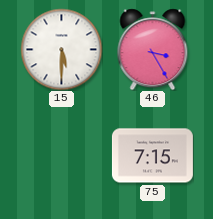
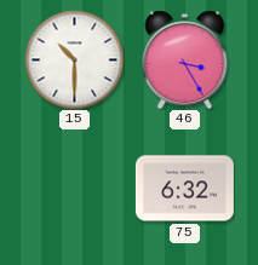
15: 5:30 -> 10:30 (74, 59)
75: 7:15 -> 6:32 (184, 189)
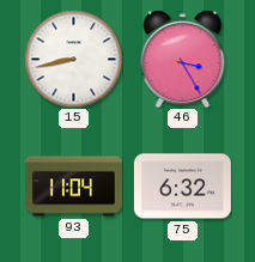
15: 10:30 -> 8:43 (73, 59)
93: none -> 11:04 (73, 187)
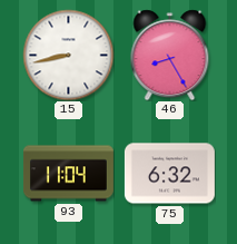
46: 3:25 -> 8:25 (170, 55)
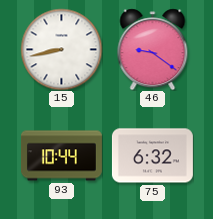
46: 8:25 -> 9:21 (153, 49)
93: 11:04 -> 10:44 (61, 156)
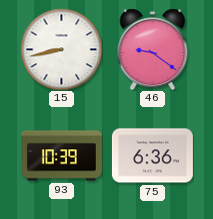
93: 10:44 -> 10:39 (61, 156)
75: 6:32 -> 6:36 (152, 156)
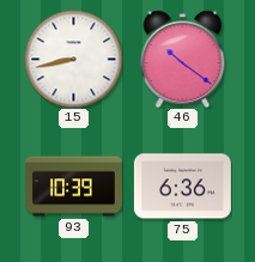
46: 9:21 -> 10:21 (183, 59)
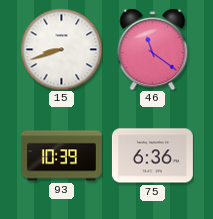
15: 8:43 -> 8:42 (61, 49)
46: 10:21 -> 11:21 (153, 49)
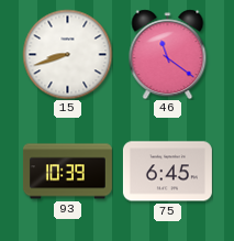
75: 6:36 -> 6:45 (167, 172)
